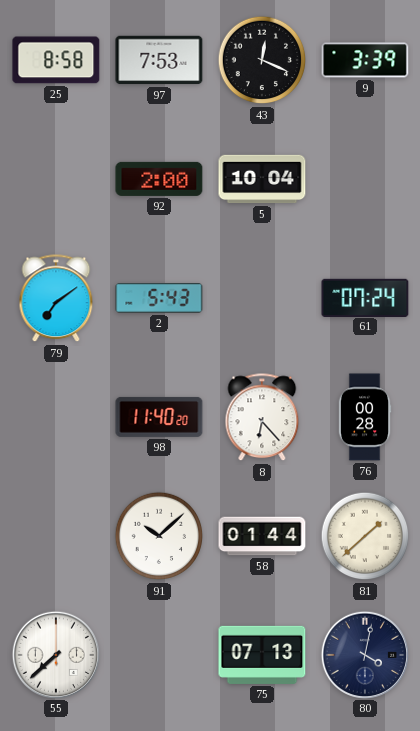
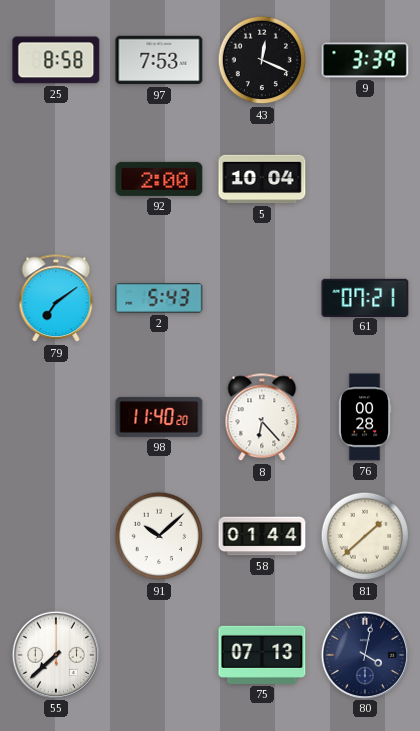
61: 07:24 -> 07:21 (365, 297)
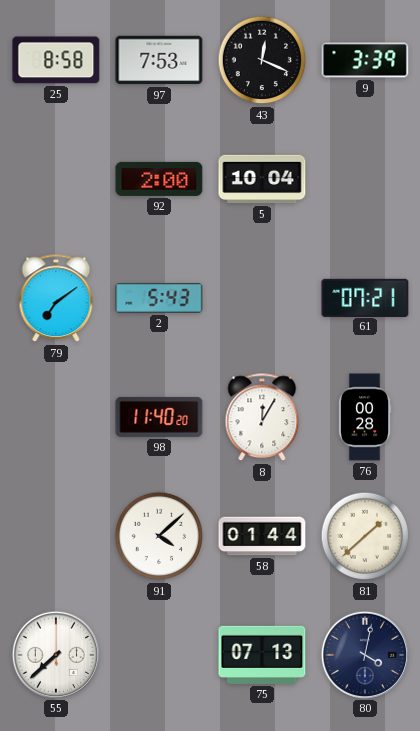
8: 6:23 -> 12:05 (262, 418)
91: 10:08 -> 4:08 (159, 536)
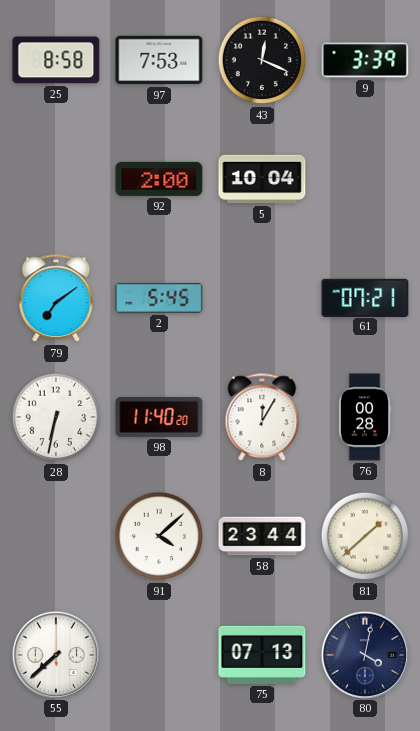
2: 5:43 -> 5:45 (159, 299)
28: none -> 6:32 (56, 417)
58: 01:44 -> 23:44 (262, 536)
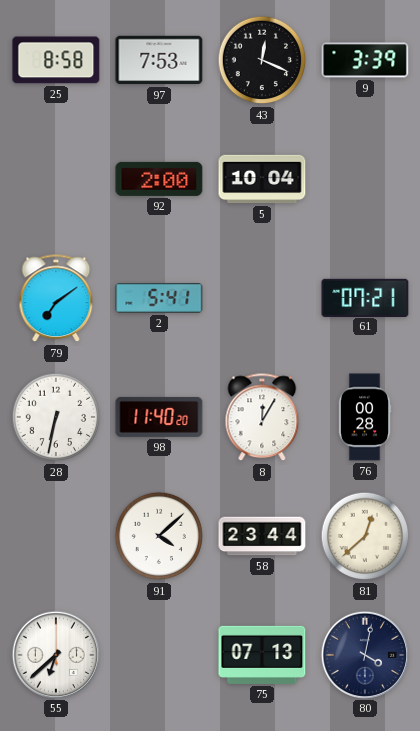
2: 5:45 -> 5:41 (159, 299)
81: 1:38 -> 12:38 (365, 536)
55: 7:38 -> 6:38 (55, 654)
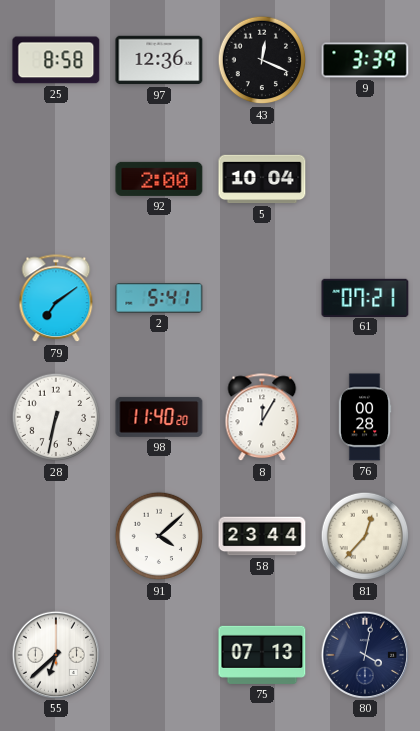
97: 7:53 -> 12:36 (159, 60)
81: 12:38 -> 12:37 (365, 536)
